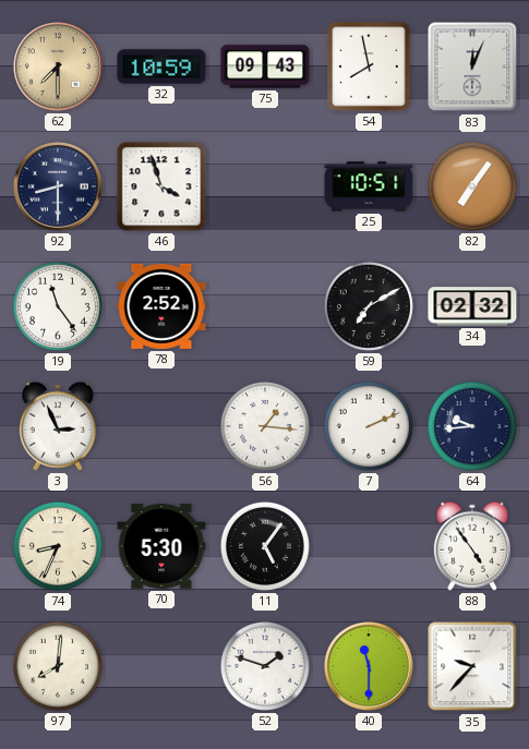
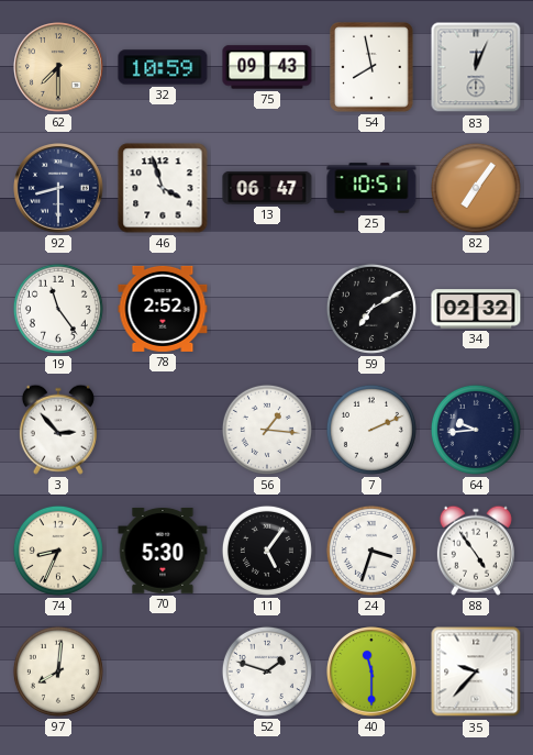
13: none -> 06:47 (267, 188)
3: 2:56 -> 2:53 (58, 430)
24: none -> 3:33 (371, 551)
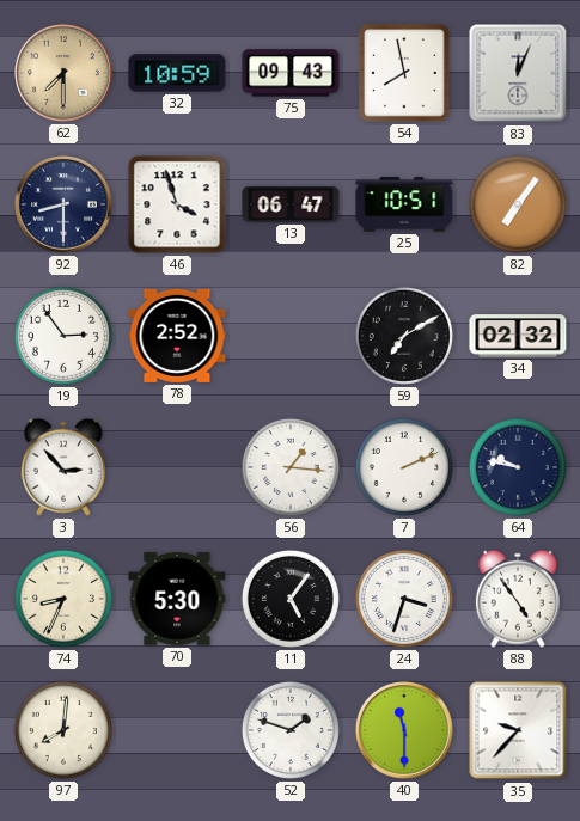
19: 11:24 -> 2:54 (63, 336)
64: 9:44 -> 9:47 (518, 467)
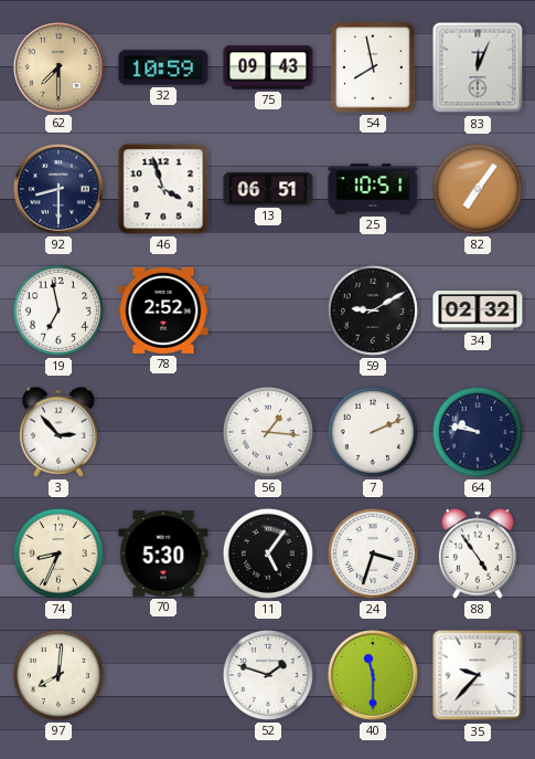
13: 06:47 -> 06:51 (268, 189)
19: 2:54 -> 6:58 (58, 310)
59: 7:10 -> 9:10 (373, 310)
